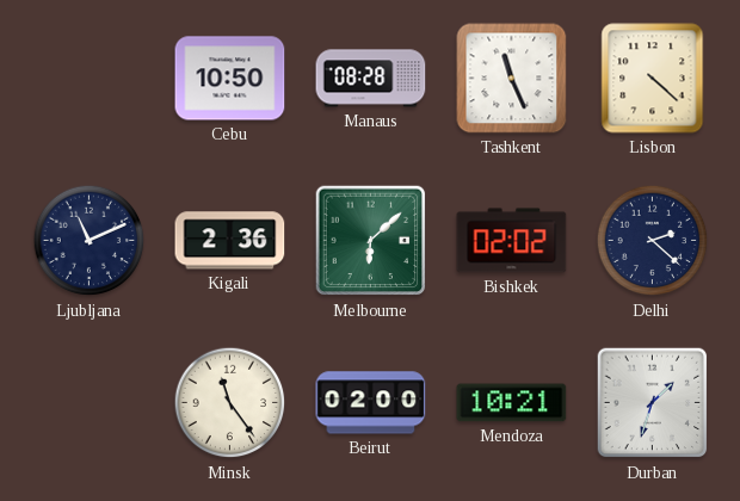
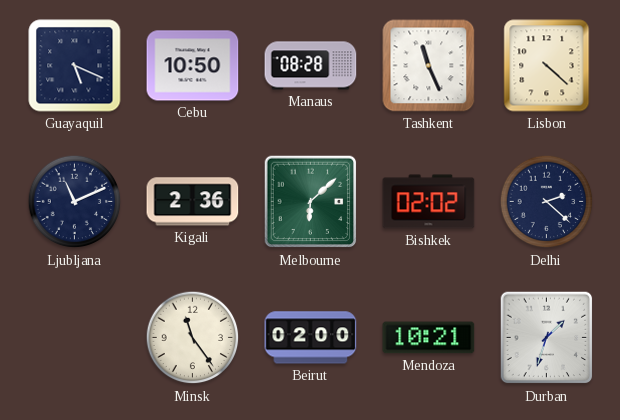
Guayaquil: none -> 5:19 (75, 66)
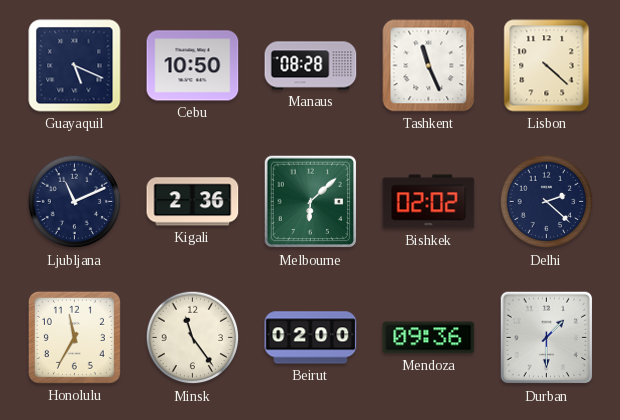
Honolulu: none -> 11:35 (74, 337)
Mendoza: 10:21 -> 09:36 (429, 338)
Durban: 1:33 -> 1:30 (547, 338)
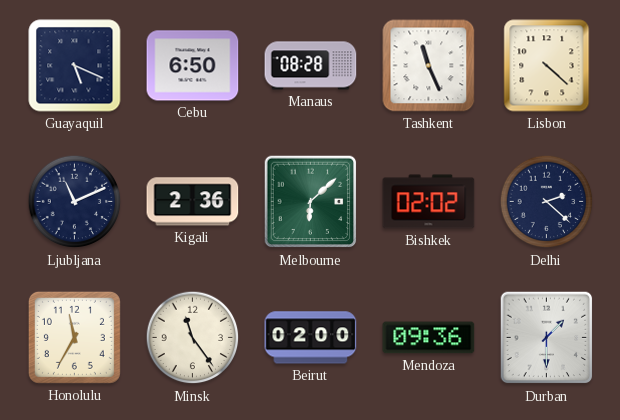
Cebu: 10:50 -> 6:50 (193, 66)
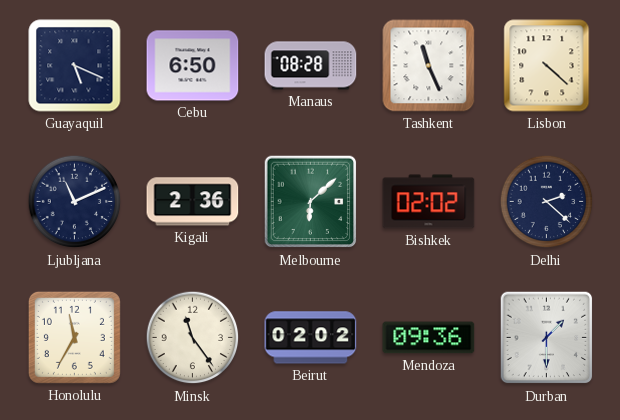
Beirut: 02:00 -> 02:02 (311, 338)
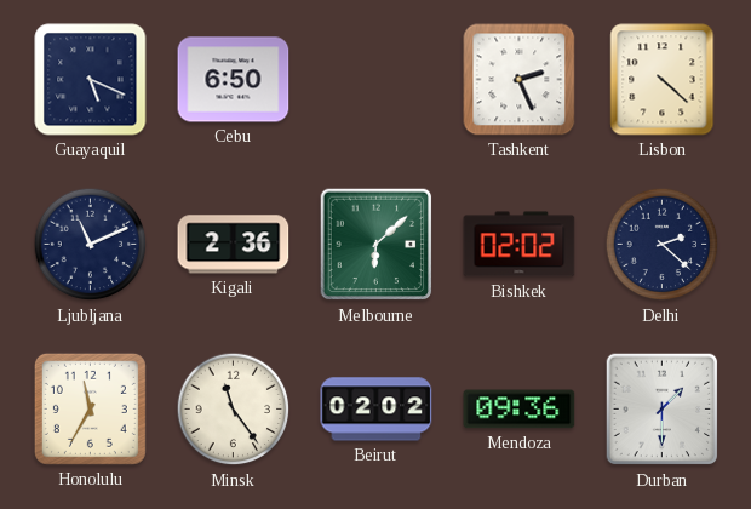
Manaus: 08:28 -> none (311, 66)
Tashkent: 11:26 -> 2:26 (520, 80)
